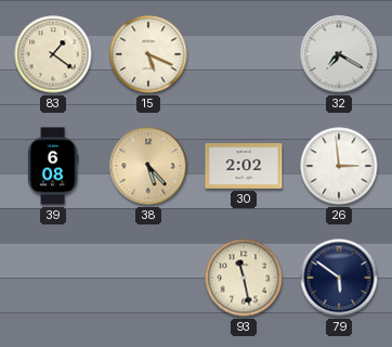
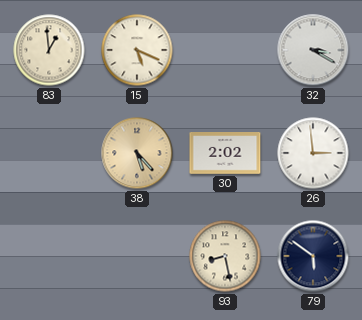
83: 1:21 -> 12:59 (49, 50)
32: 7:20 -> 3:20 (313, 50)
39: 6:08 -> none (53, 166)
93: 11:28 -> 8:28 (225, 256)
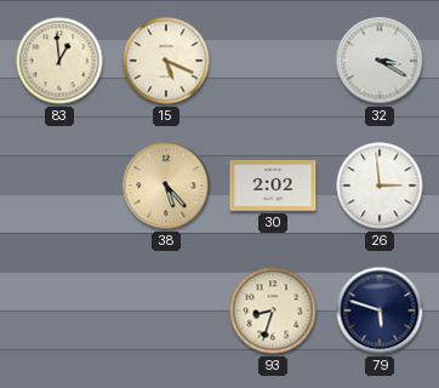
93: 8:28 -> 8:33 (273, 310)
79: 5:51 -> 5:48 (380, 310)
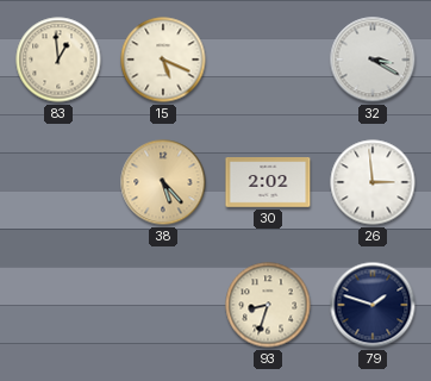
79: 5:48 -> 1:48 (373, 305)
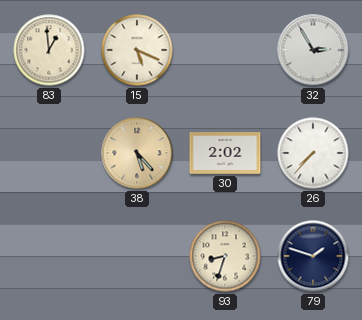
32: 3:20 -> 2:55 (313, 50)
26: 2:59 -> 7:37 (313, 153)
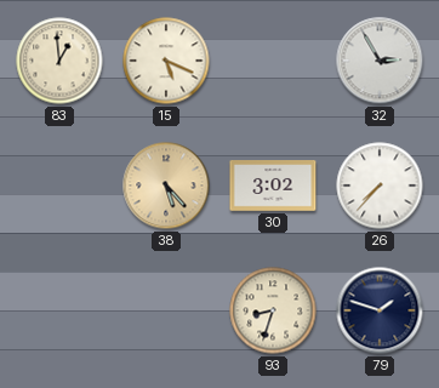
30: 2:02 -> 3:02 (273, 186)
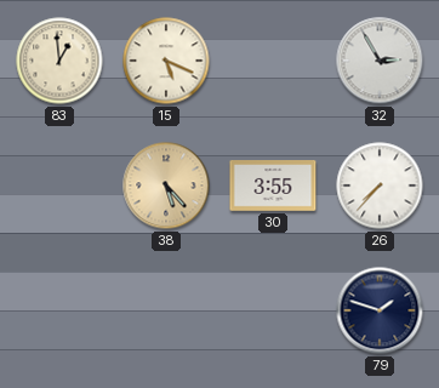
30: 3:02 -> 3:55 (273, 186)
93: 8:33 -> none (273, 310)
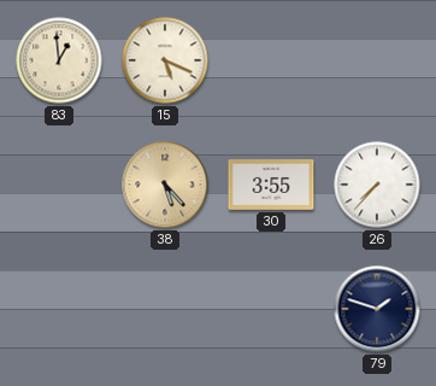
32: 2:55 -> none (380, 61)
